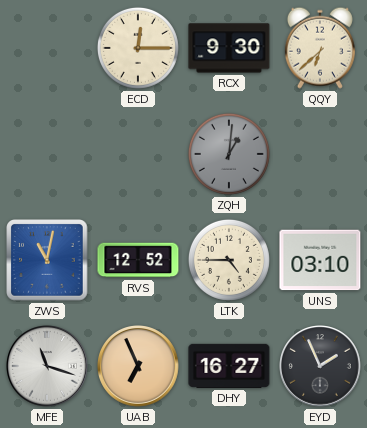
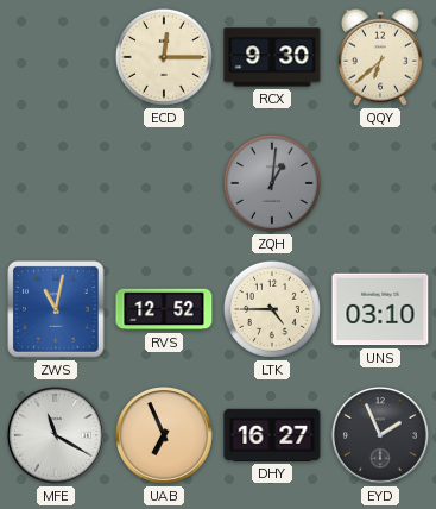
MFE: 11:18 -> 11:20 (57, 436)
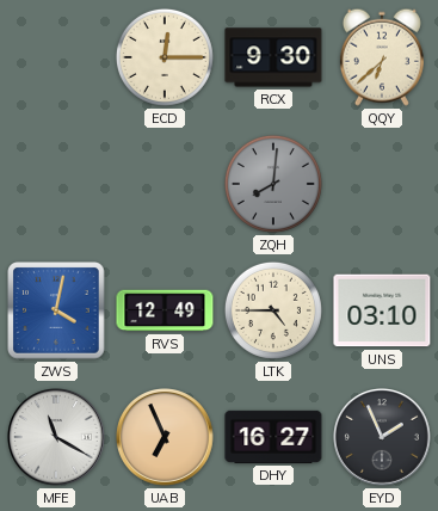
ZQH: 1:01 -> 8:01 (273, 184)
ZWS: 11:02 -> 4:02 (56, 310)
RVS: 12:52 -> 12:49 (165, 310)
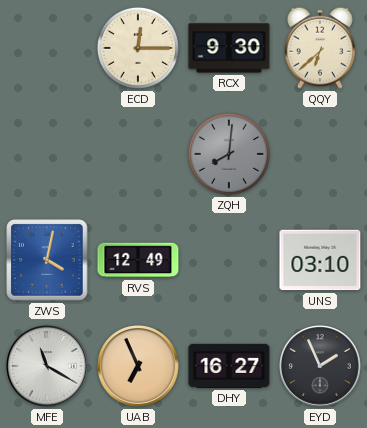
LTK: 4:45 -> none (273, 310)
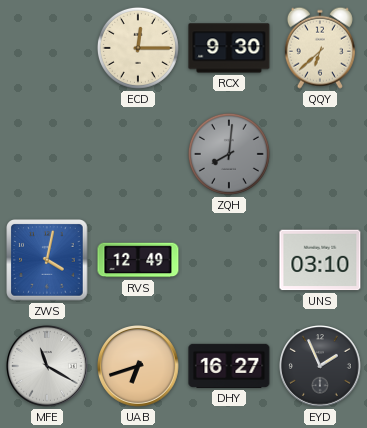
UAB: 6:56 -> 6:42 (139, 367)
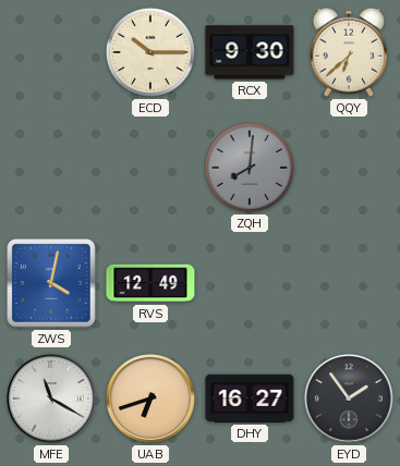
ECD: 12:15 -> 10:15 (150, 52)
UNS: 03:10 -> none (320, 260)
EYD: 1:56 -> 1:54 (350, 400)
